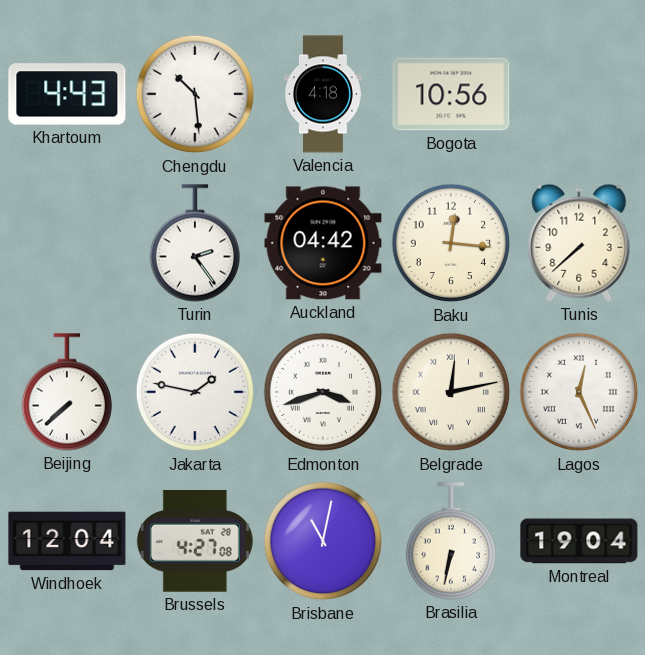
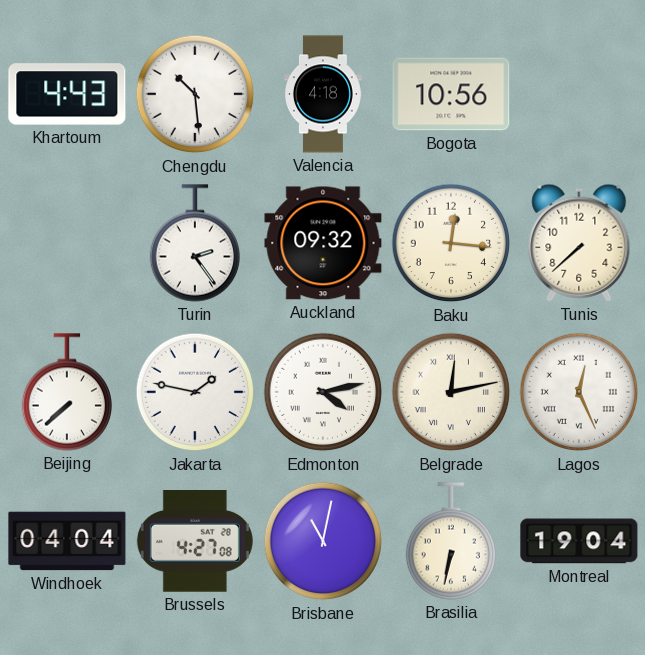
Auckland: 04:42 -> 09:32 (323, 243)
Edmonton: 3:42 -> 4:13 (323, 392)
Windhoek: 12:04 -> 04:04 (67, 541)
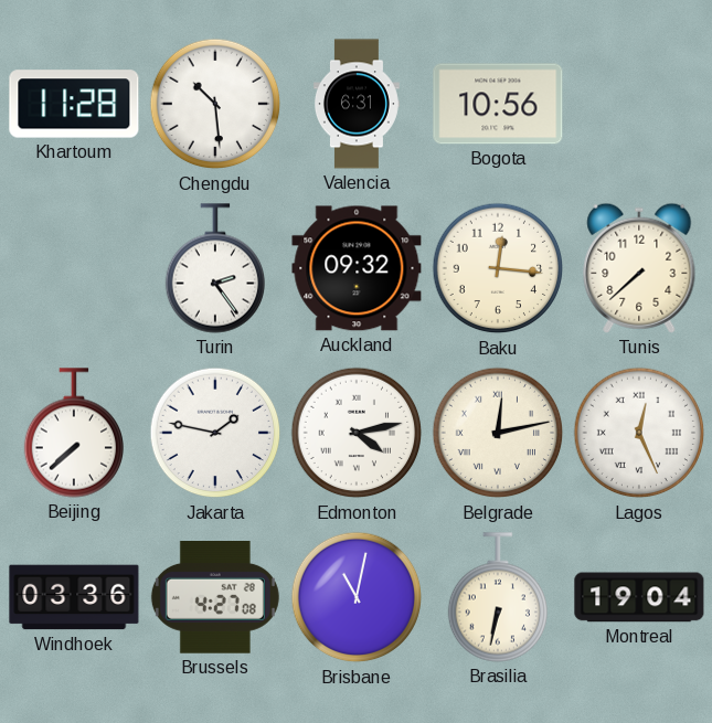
Khartoum: 4:43 -> 11:28 (74, 104)
Valencia: 4:18 -> 6:31 (357, 104)
Windhoek: 04:04 -> 03:36 (74, 597)
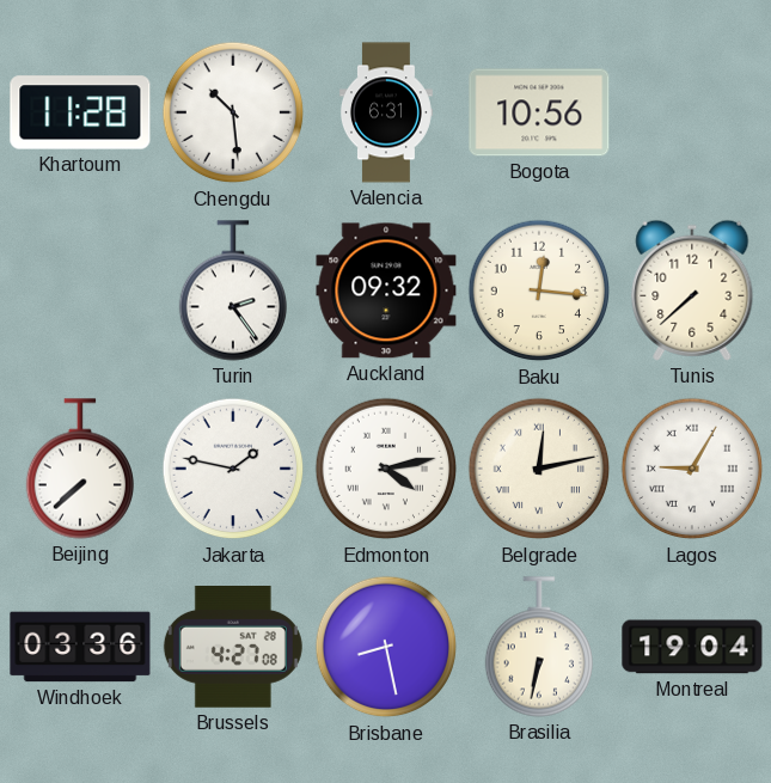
Lagos: 12:26 -> 9:05 (692, 469)
Brisbane: 11:02 -> 8:28 (386, 647)
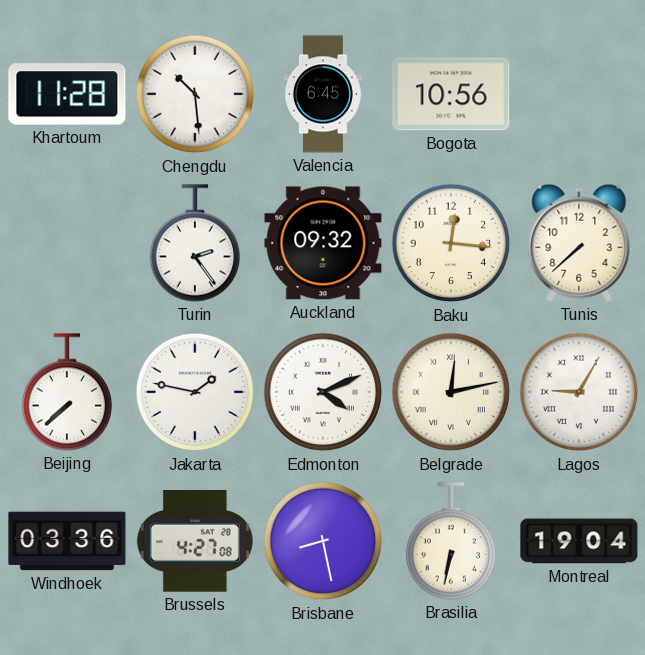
Valencia: 6:31 -> 6:45 (323, 94)
Edmonton: 4:13 -> 4:11 (323, 392)
